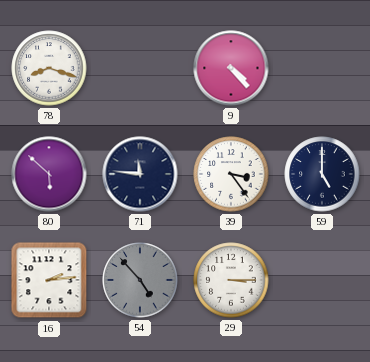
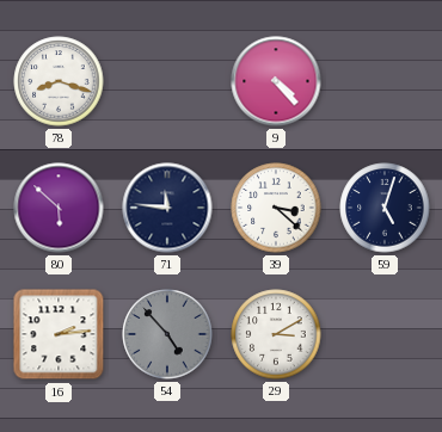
39: 3:24 -> 3:22 (276, 208)
59: 5:00 -> 5:03 (385, 208)
29: 3:15 -> 3:10 (276, 334)
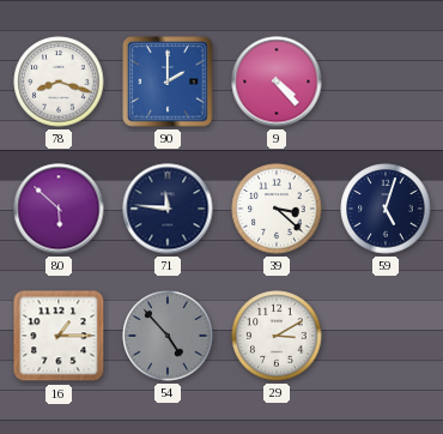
90: none -> 2:00 (168, 82)
16: 2:14 -> 1:15 (59, 336)
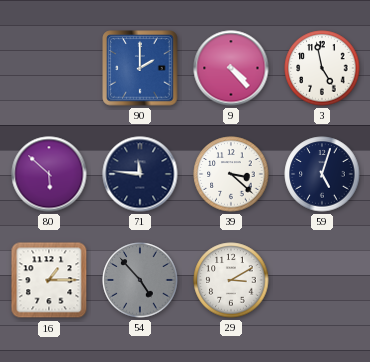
78: 8:18 -> none (59, 82)
3: none -> 4:58 (322, 68)
